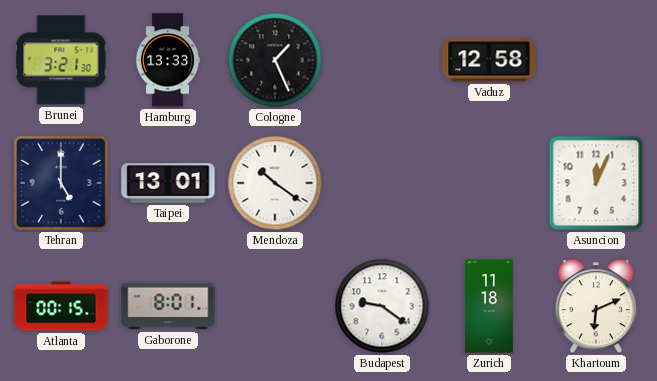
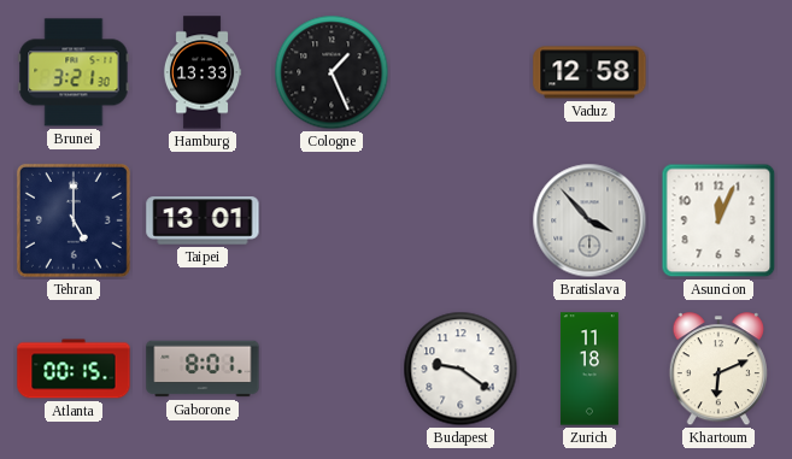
Mendoza: 10:21 -> none (275, 183)
Bratislava: none -> 3:53 (589, 220)
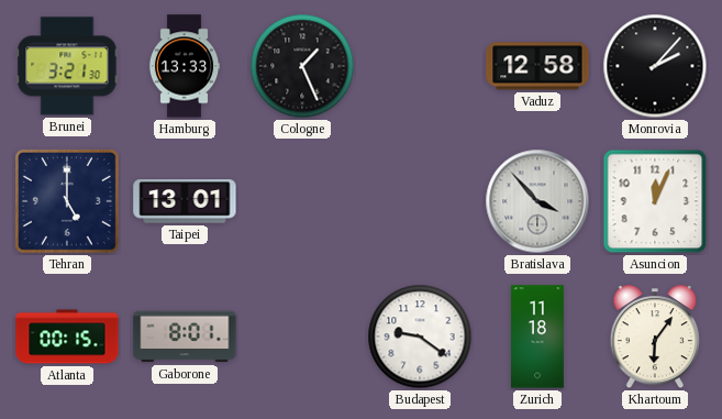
Monrovia: none -> 2:07 (655, 66)
Khartoum: 6:11 -> 6:06 (655, 338)
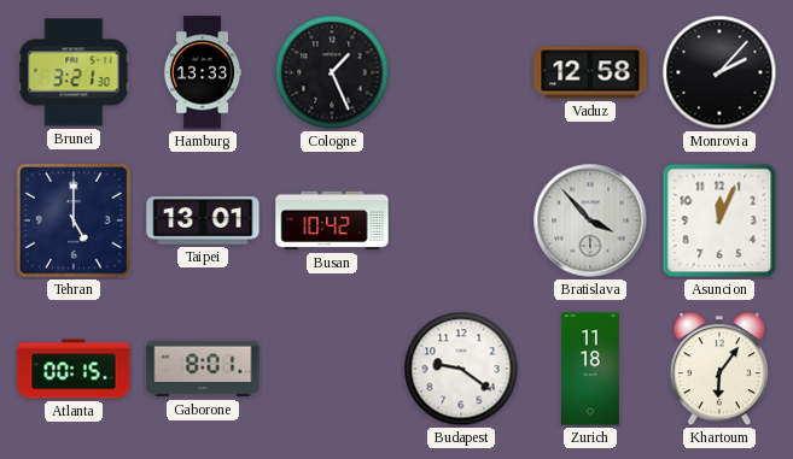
Busan: none -> 10:42 (332, 220)
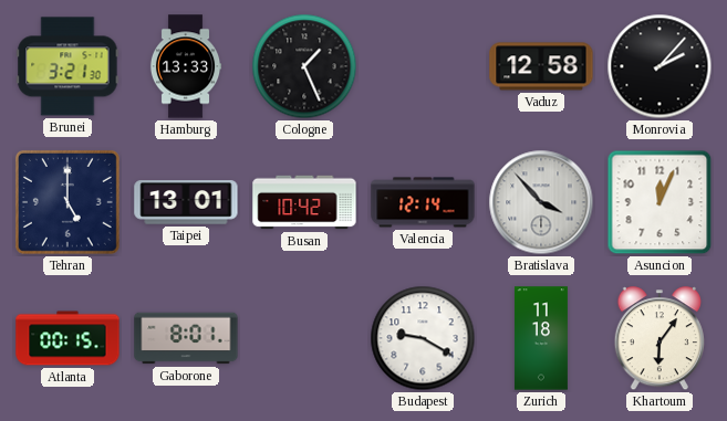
Valencia: none -> 12:14 (423, 202)
Budapest: 9:21 -> 9:20 (423, 338)
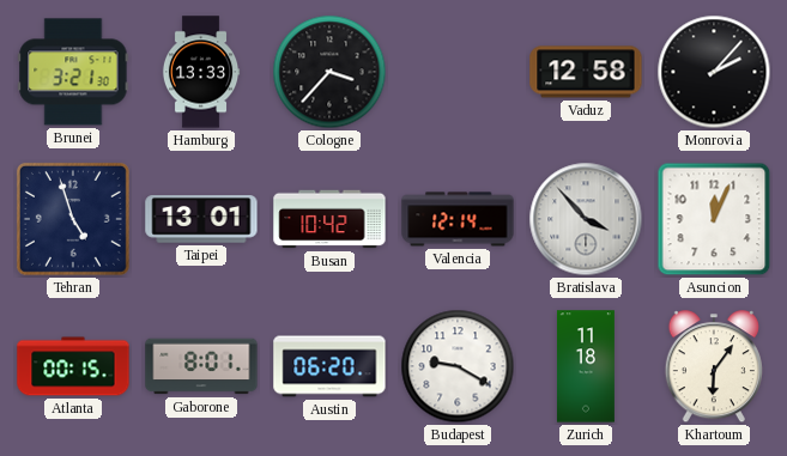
Cologne: 1:26 -> 3:37 (329, 72)
Tehran: 5:00 -> 4:57 (73, 219)
Austin: none -> 06:20 (329, 366)
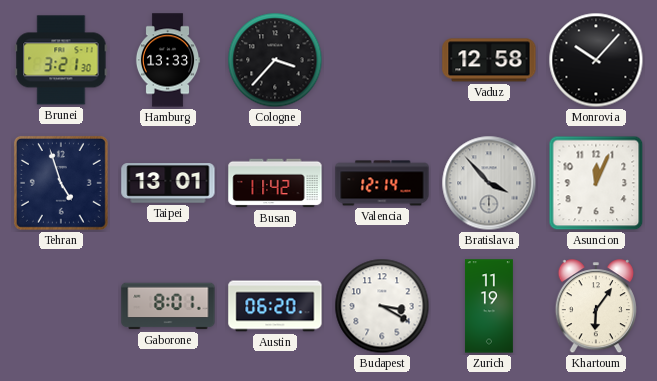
Monrovia: 2:07 -> 10:07 (596, 60)
Busan: 10:42 -> 11:42 (275, 183)
Atlanta: 00:15 -> none (73, 366)
Budapest: 9:20 -> 3:20 (382, 306)
Zurich: 11:18 -> 11:19 (489, 306)
